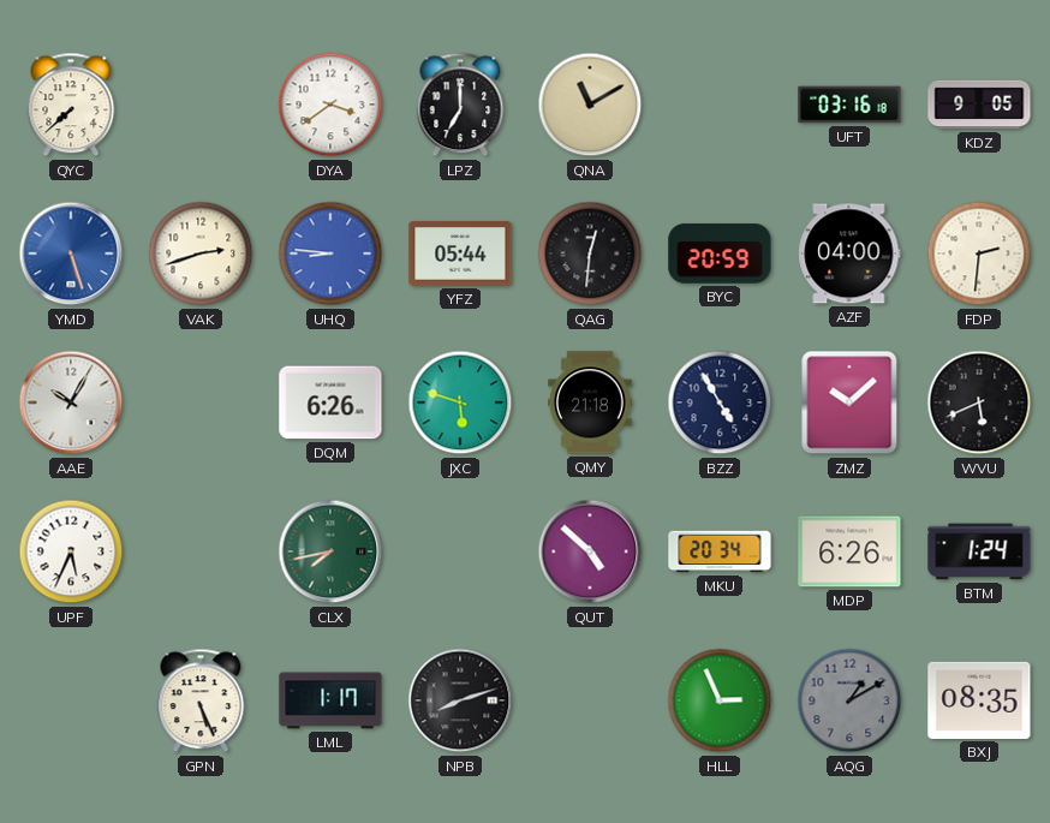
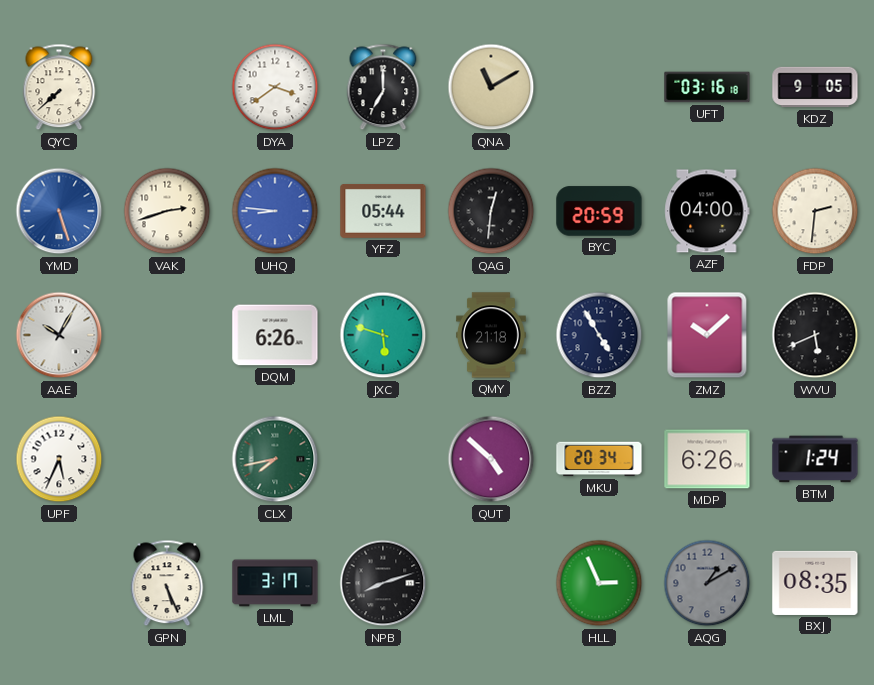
LML: 1:17 -> 3:17 (275, 583)
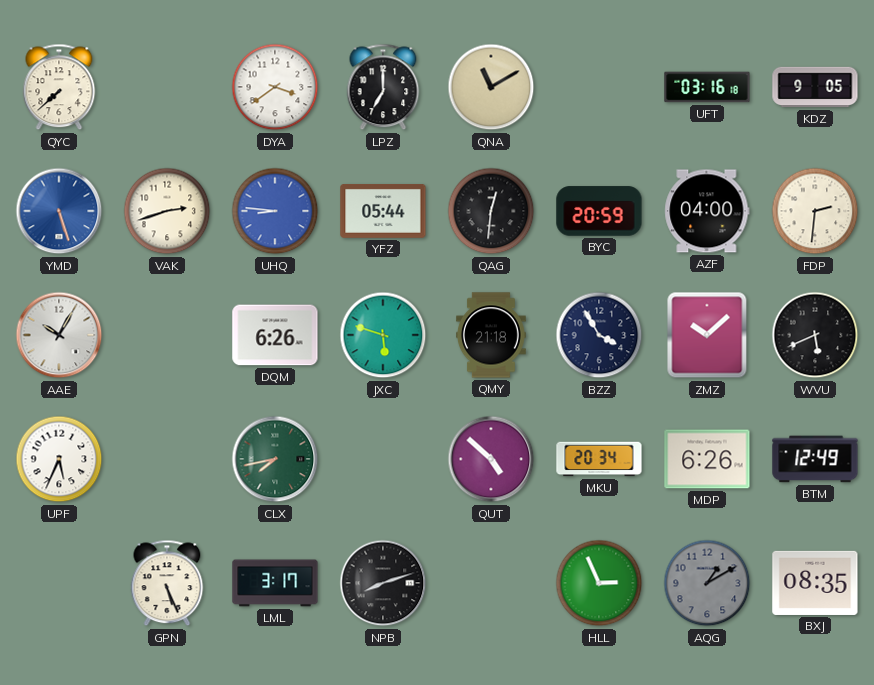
BZZ: 4:55 -> 3:55 (599, 335)
BTM: 1:24 -> 12:49 (815, 459)
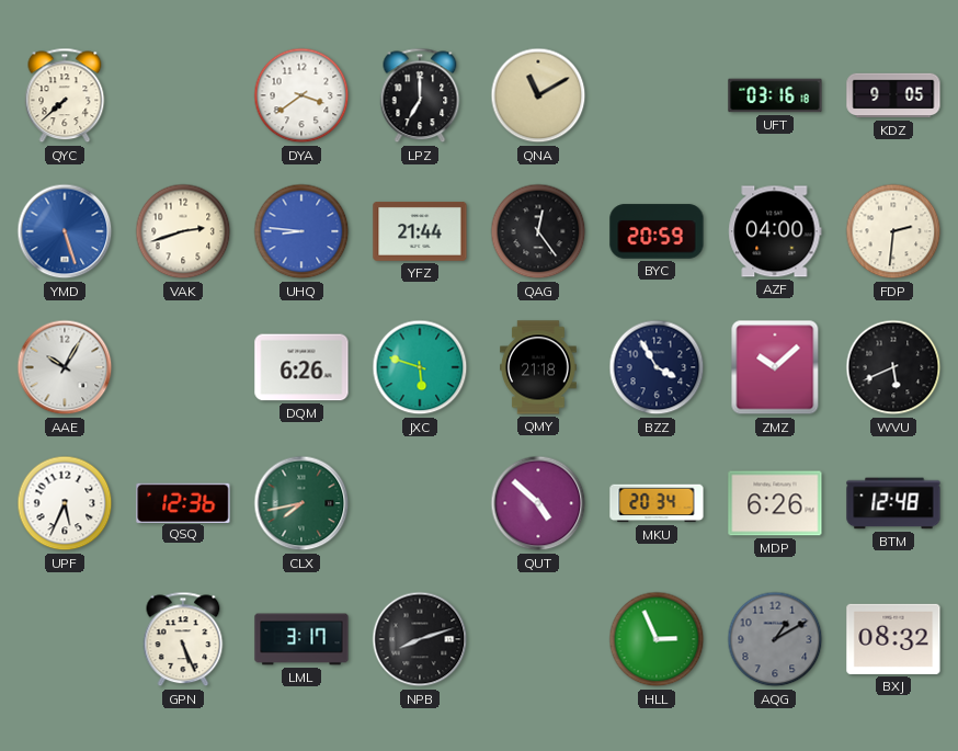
YFZ: 05:44 -> 21:44 (420, 232)
QAG: 12:31 -> 12:24 (538, 231)
QSQ: none -> 12:36 (183, 502)
BTM: 12:49 -> 12:48 (893, 503)
BXJ: 08:35 -> 08:32 (893, 639)
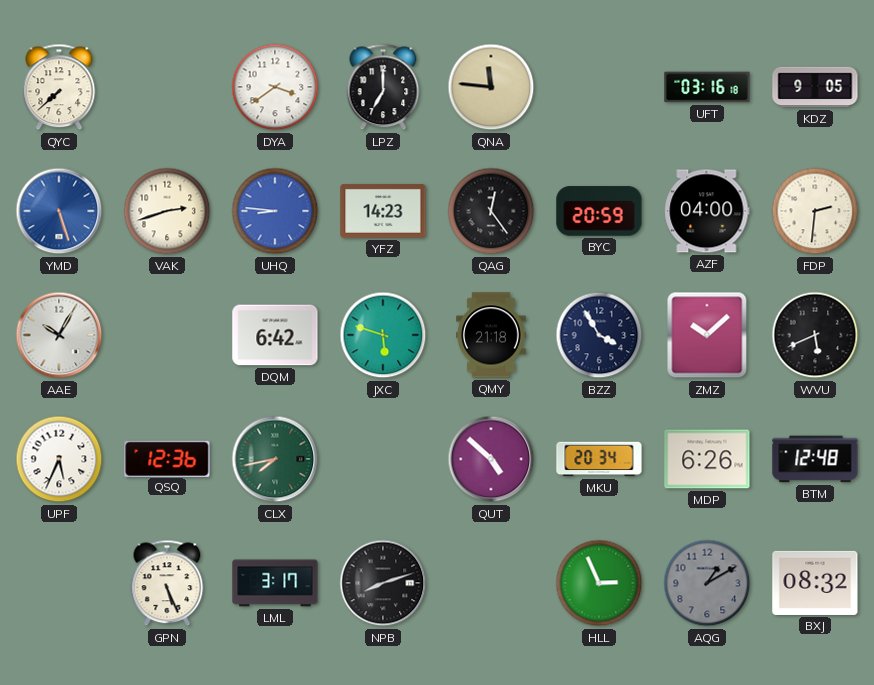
QNA: 11:10 -> 11:46 (491, 87)
YFZ: 21:44 -> 14:23 (383, 212)
DQM: 6:26 -> 6:42 (275, 335)
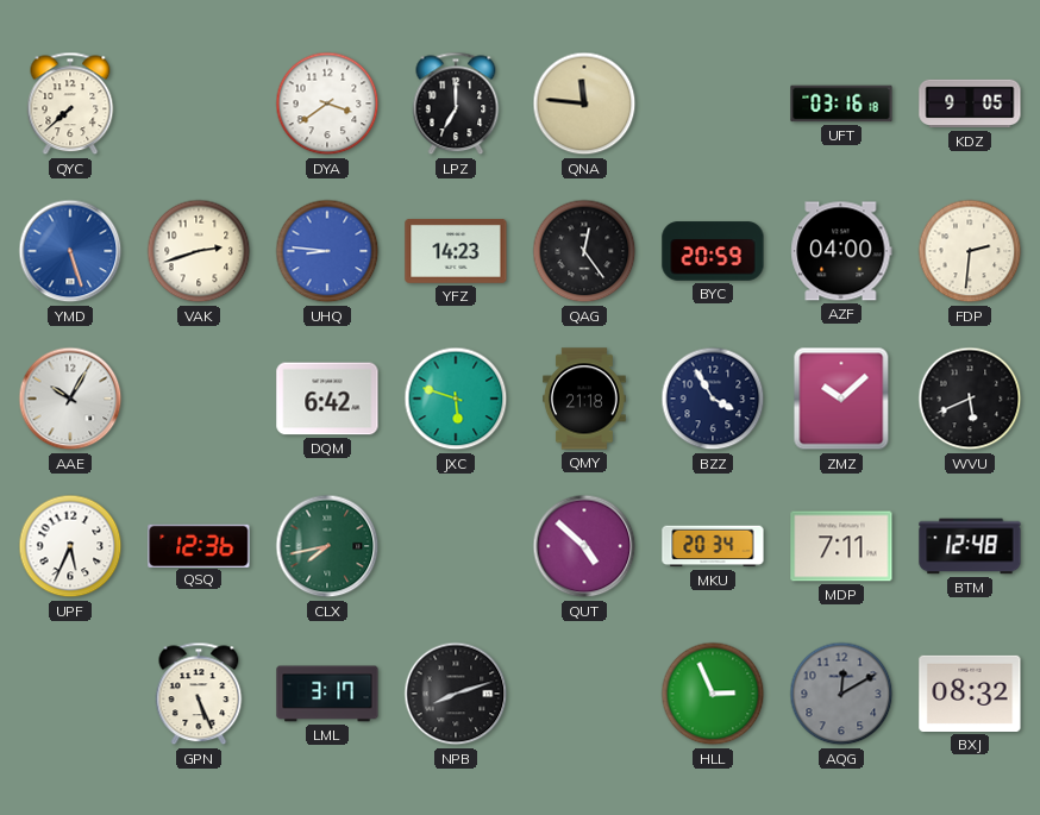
MDP: 6:26 -> 7:11 (841, 546)
AQG: 1:10 -> 12:10 (841, 694)
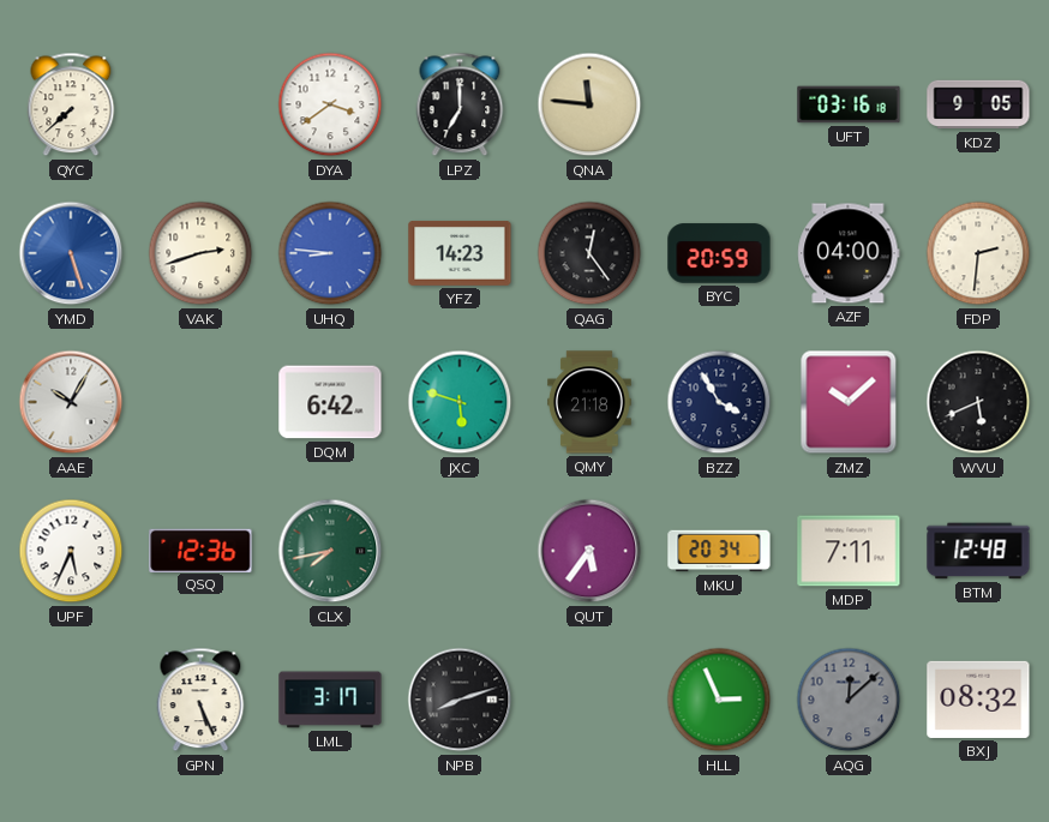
QUT: 4:52 -> 5:36 (589, 551)
AQG: 12:10 -> 12:08 (849, 700)
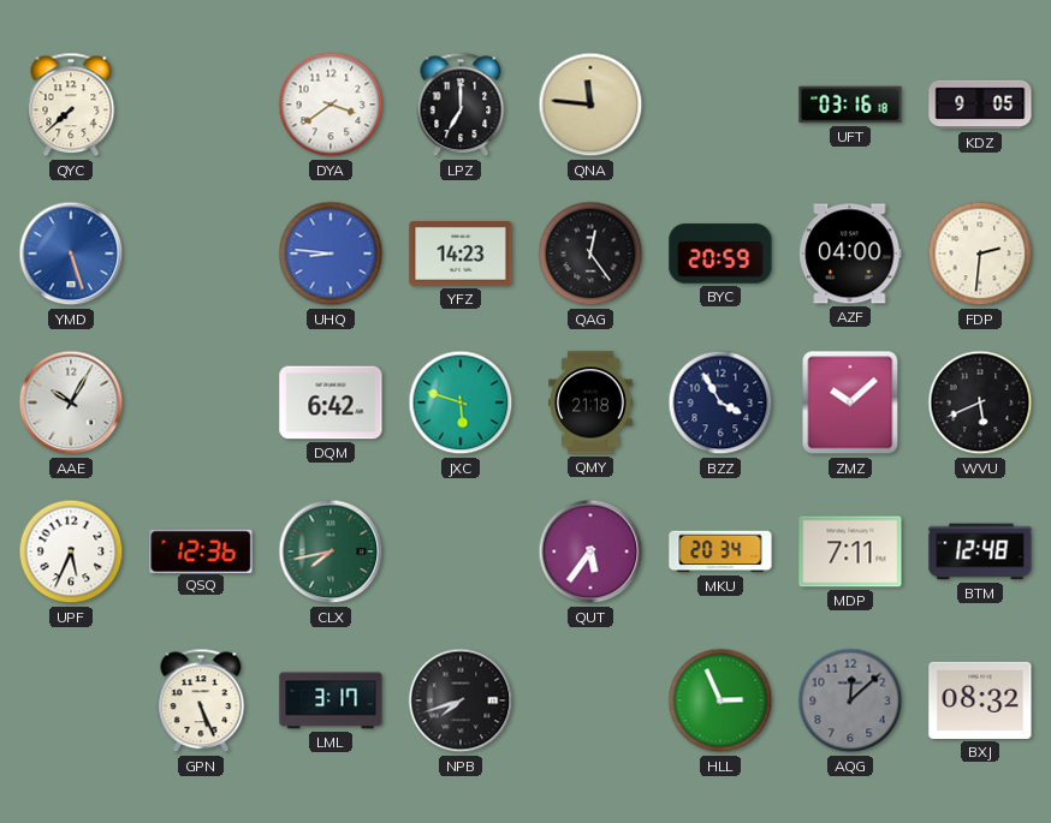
VAK: 2:42 -> none (200, 253)
NPB: 8:12 -> 7:42 (461, 700)
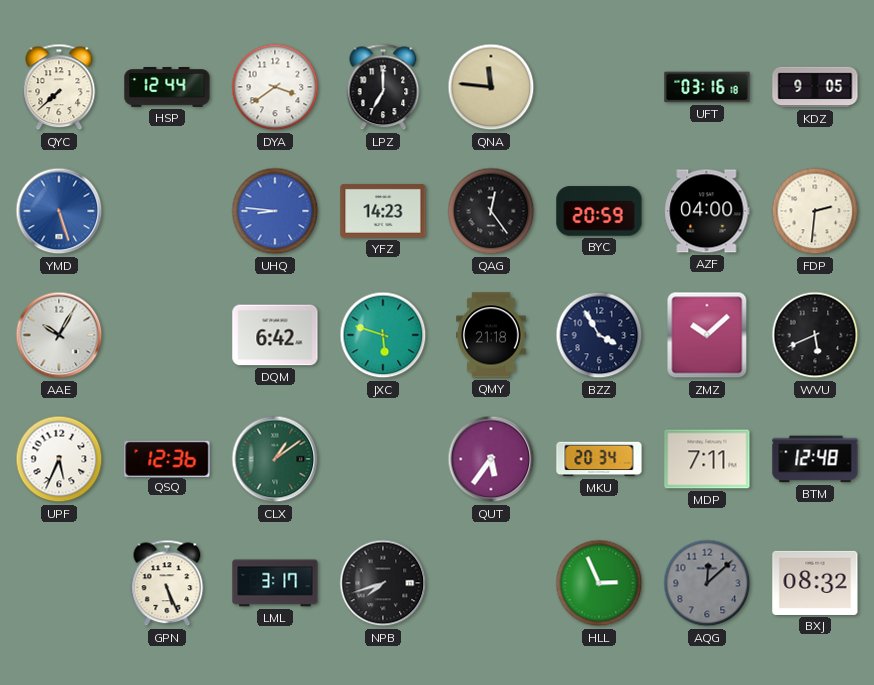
HSP: none -> 12:44 (167, 87)
CLX: 7:43 -> 1:09 (275, 459)
